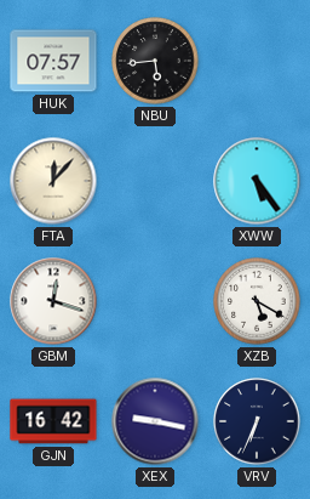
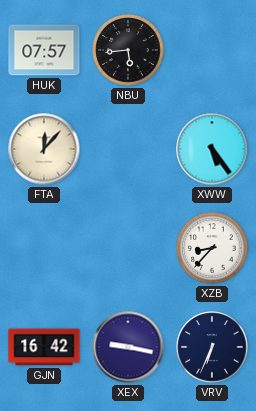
GBM: 12:18 -> none (53, 301)
XZB: 5:20 -> 8:37 (212, 248)
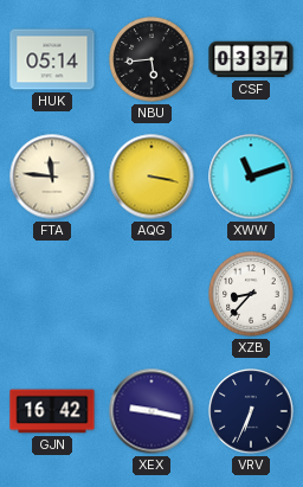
HUK: 07:57 -> 05:14 (52, 59)
CSF: none -> 03:37 (251, 59)
FTA: 12:07 -> 11:46 (52, 177)
AQG: none -> 3:17 (151, 177)
XWW: 5:24 -> 11:12 (251, 177)
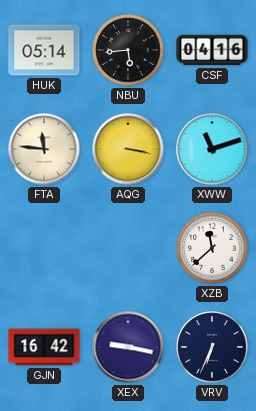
CSF: 03:37 -> 04:16 (212, 50)
XZB: 8:37 -> 11:38 (212, 248)
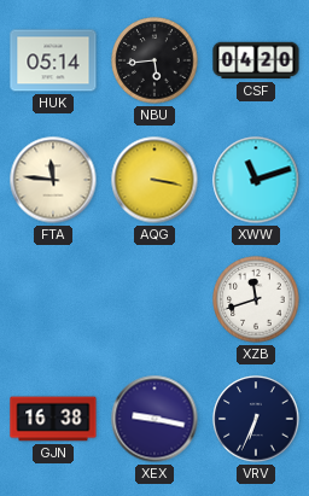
CSF: 04:16 -> 04:20 (256, 60)
XZB: 11:38 -> 11:42 (256, 299)
GJN: 16:42 -> 16:38 (53, 419)
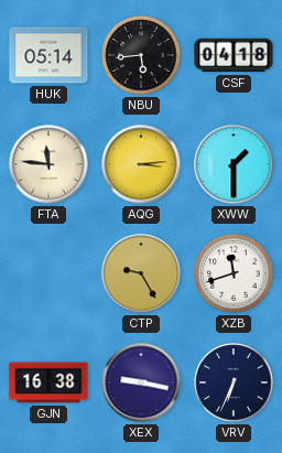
CSF: 04:20 -> 04:18 (234, 55)
AQG: 3:17 -> 3:14 (141, 164)
XWW: 11:12 -> 1:30 (234, 164)
CTP: none -> 9:25 (141, 273)
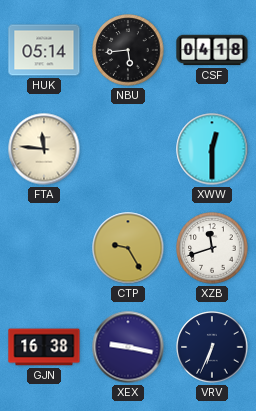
AQG: 3:14 -> none (141, 164)
XWW: 1:30 -> 12:30 (212, 149)
